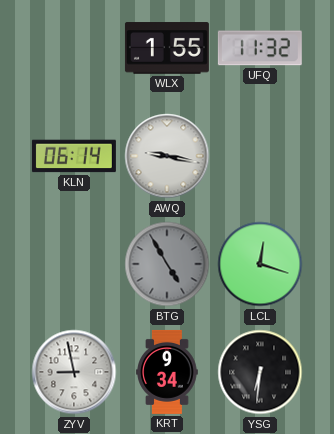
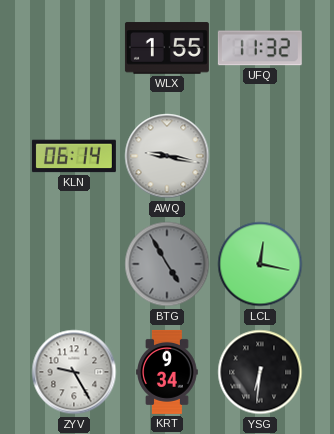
LCL: 12:18 -> 12:17 (260, 264)
ZYV: 8:58 -> 9:25 (74, 372)
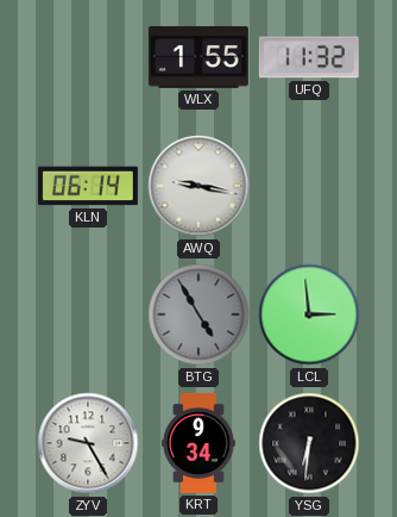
LCL: 12:17 -> 2:59 (309, 314)
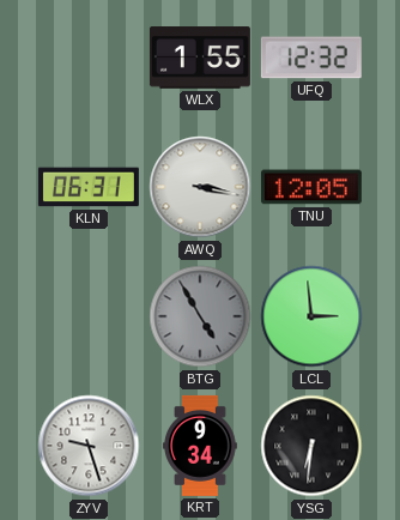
UFQ: 11:32 -> 12:32 (311, 58)
KLN: 06:14 -> 06:31 (89, 187)
AWQ: 9:17 -> 3:17 (200, 187)
TNU: none -> 12:05 (311, 187)
ZYV: 9:25 -> 9:27 (89, 446)
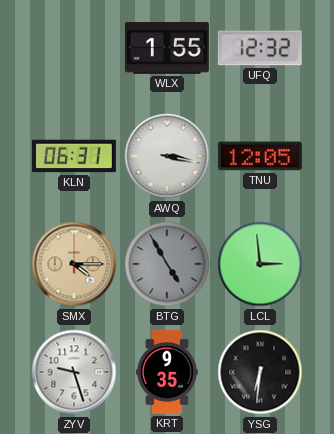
SMX: none -> 4:15 (74, 264)
KRT: 9:34 -> 9:35 (167, 372)
